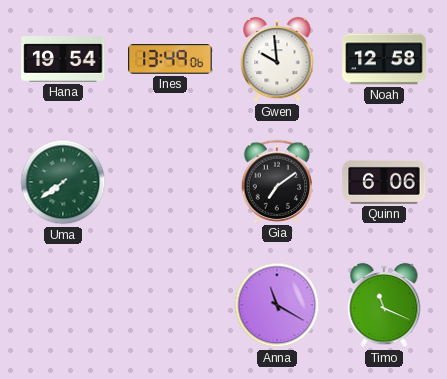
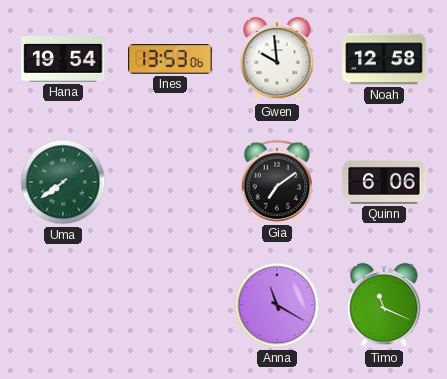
Ines: 13:49 -> 13:53 (170, 59)
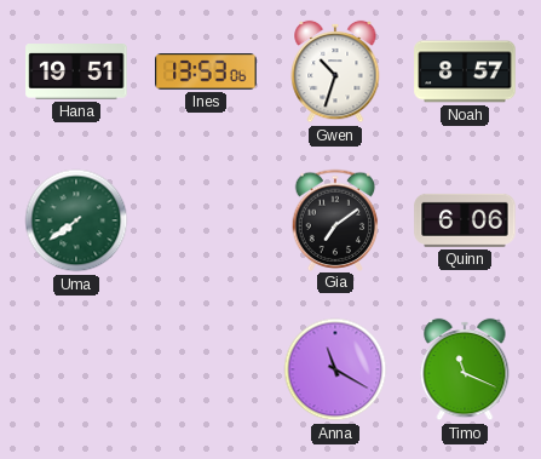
Hana: 19:54 -> 19:51 (76, 71)
Gwen: 9:59 -> 10:33 (335, 71)
Noah: 12:58 -> 8:57 (465, 71)
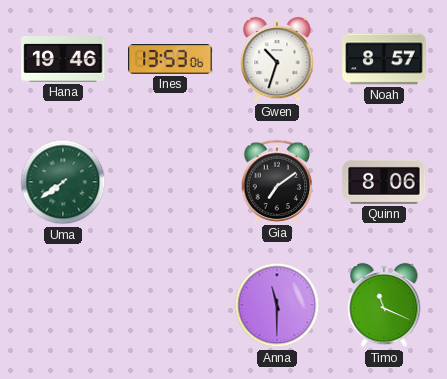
Hana: 19:51 -> 19:46 (63, 59)
Quinn: 6:06 -> 8:06 (384, 182)
Anna: 11:20 -> 11:30 (277, 305)
